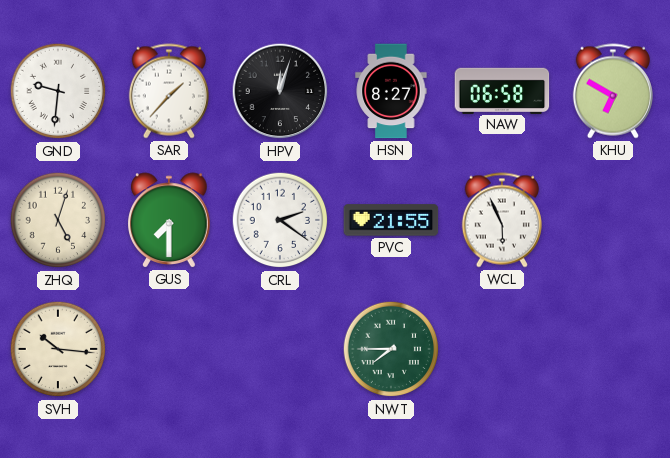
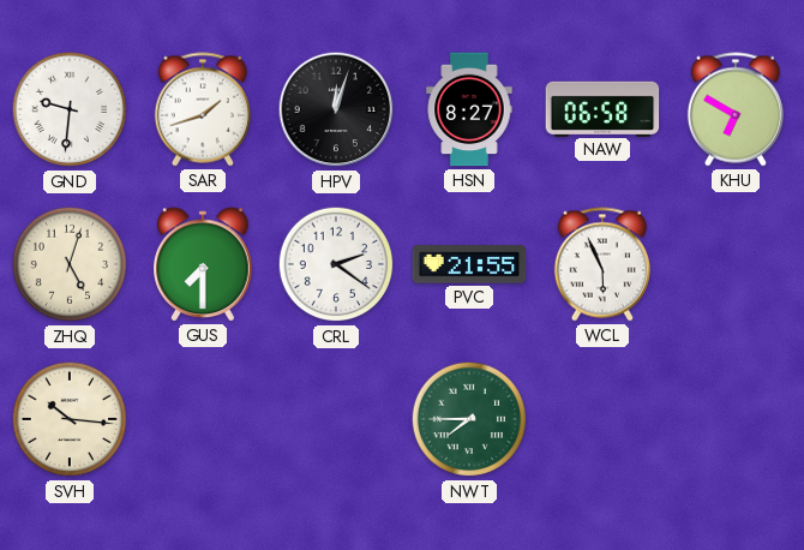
SAR: 1:37 -> 1:42 (203, 109)
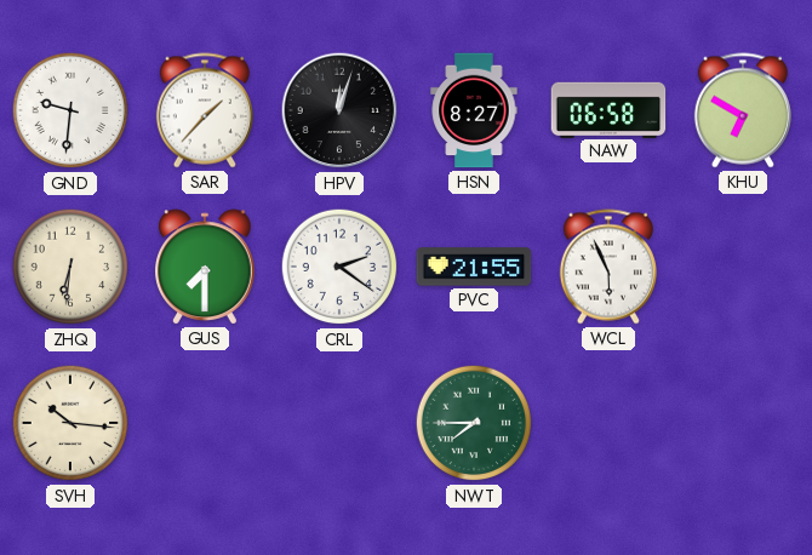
SAR: 1:42 -> 1:37 (205, 110)
ZHQ: 5:03 -> 6:31 (70, 267)
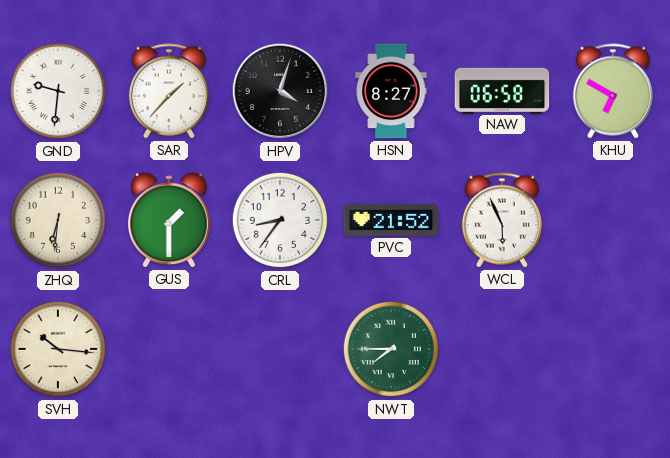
HPV: 12:03 -> 4:03 (280, 91)
GUS: 7:30 -> 1:30 (170, 220)
CRL: 2:21 -> 8:36 (280, 220)
PVC: 21:55 -> 21:52 (391, 220)
